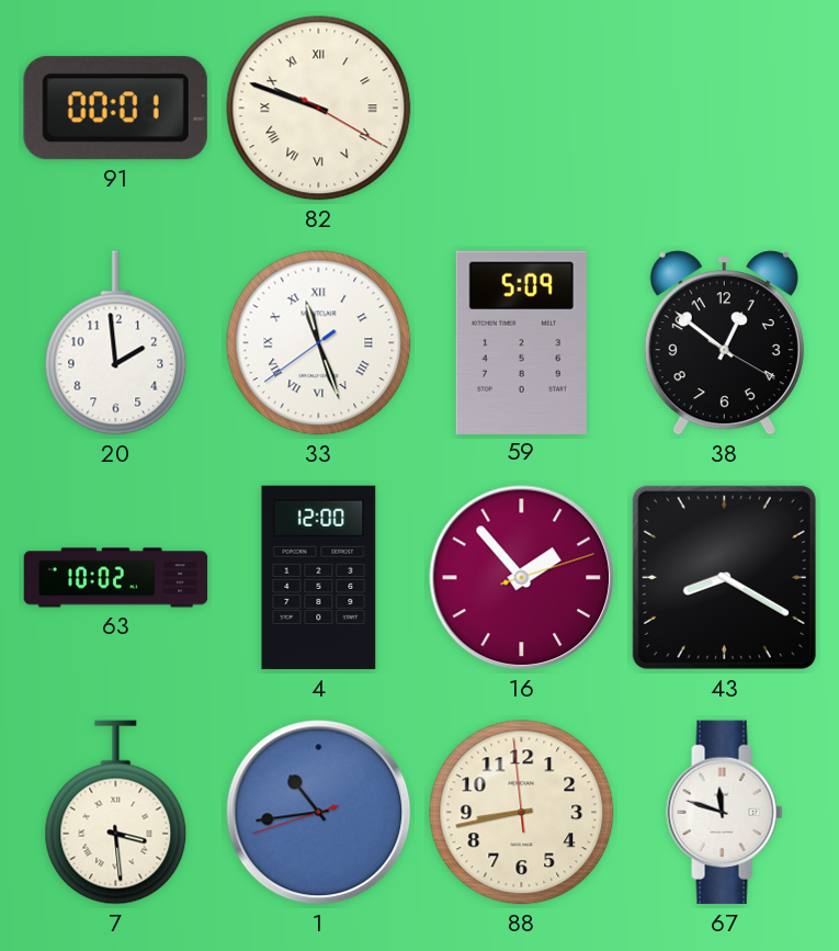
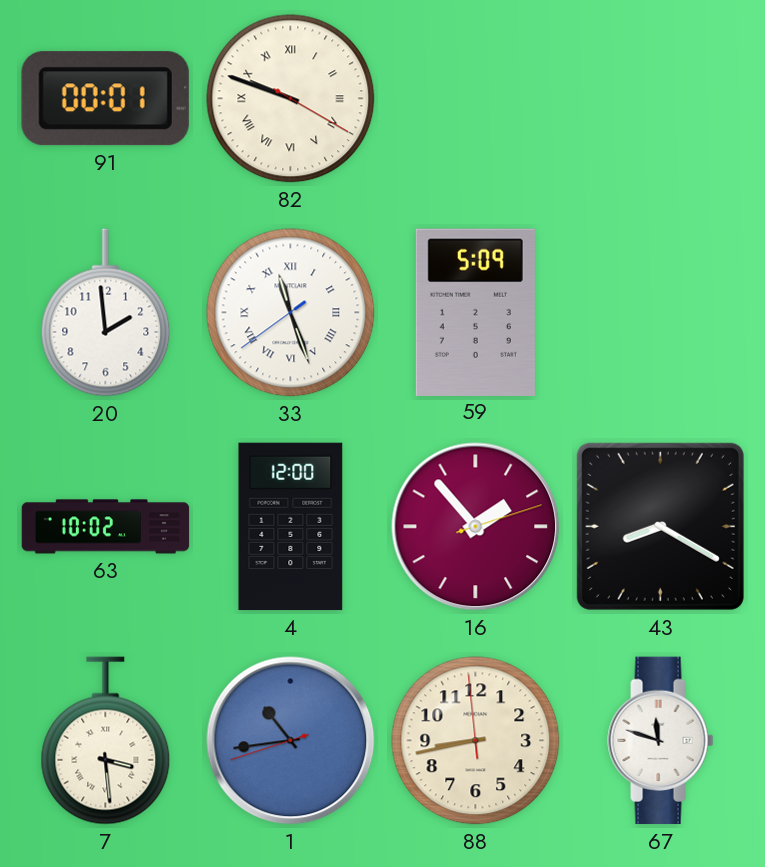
38: 12:51 -> none (724, 343)
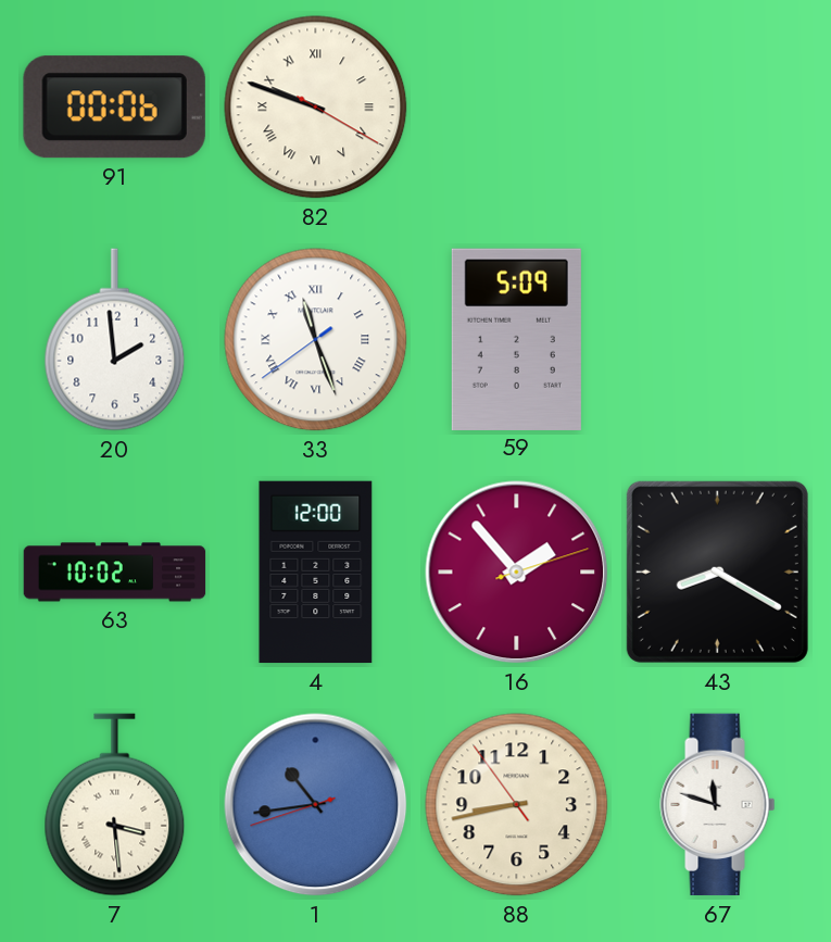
91: 00:01 -> 00:06 (114, 108)
88: 8:42:59 -> 8:42:54 (517, 805)
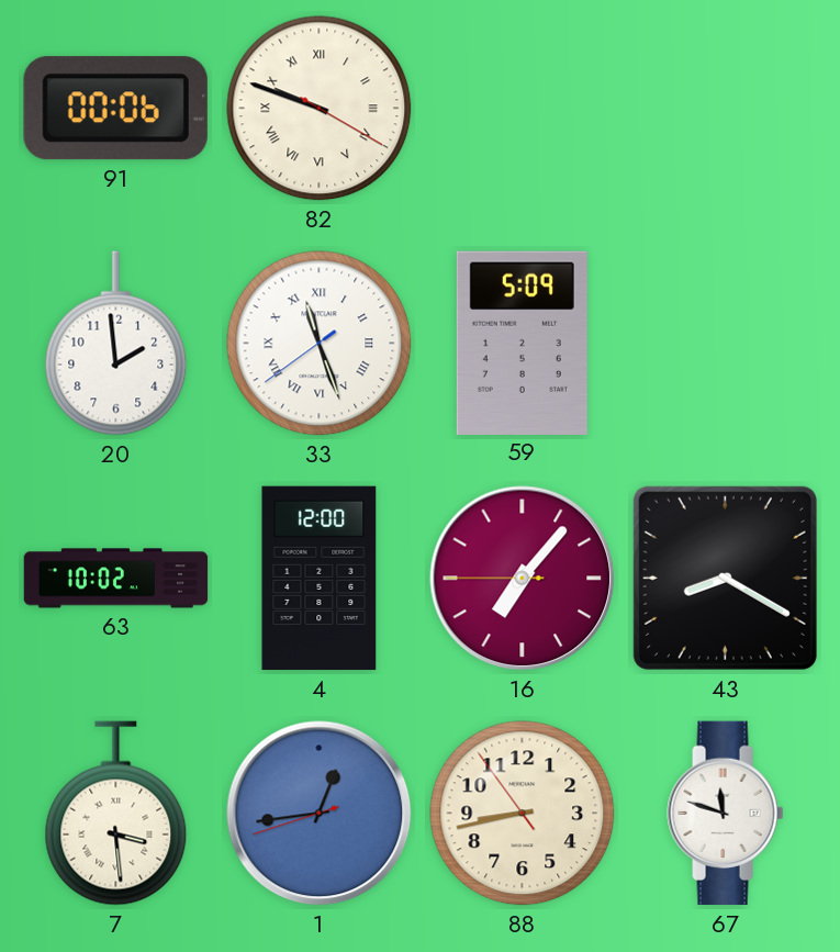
16: 1:53 -> 7:06 (523, 579)
1: 10:43 -> 12:43 (320, 814)
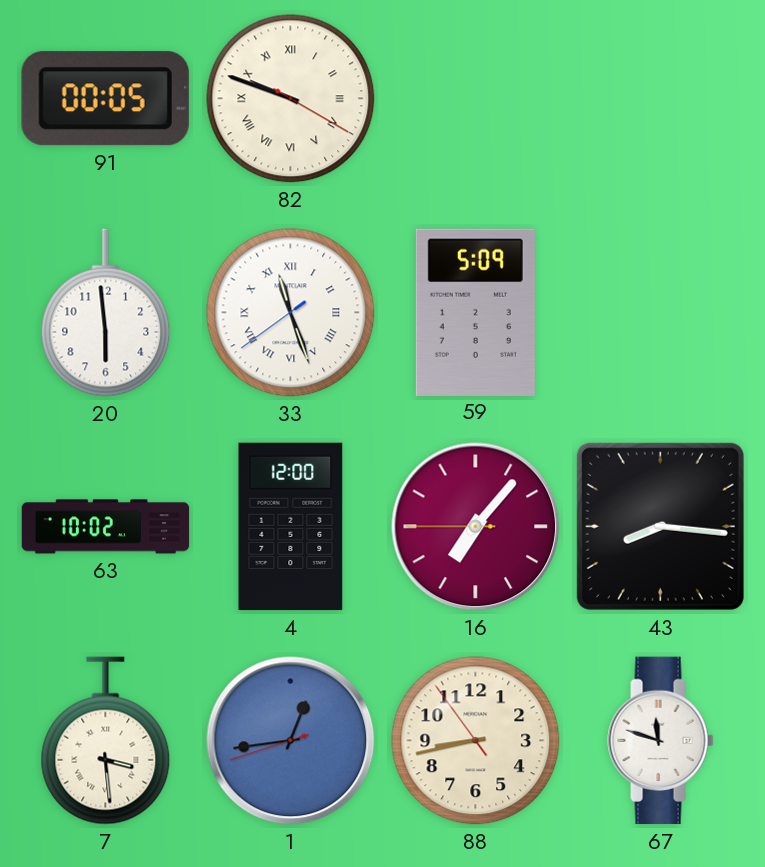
91: 00:06 -> 00:05 (105, 99)
20: 1:59 -> 5:59 (106, 313)
43: 8:20 -> 8:16 (660, 526)
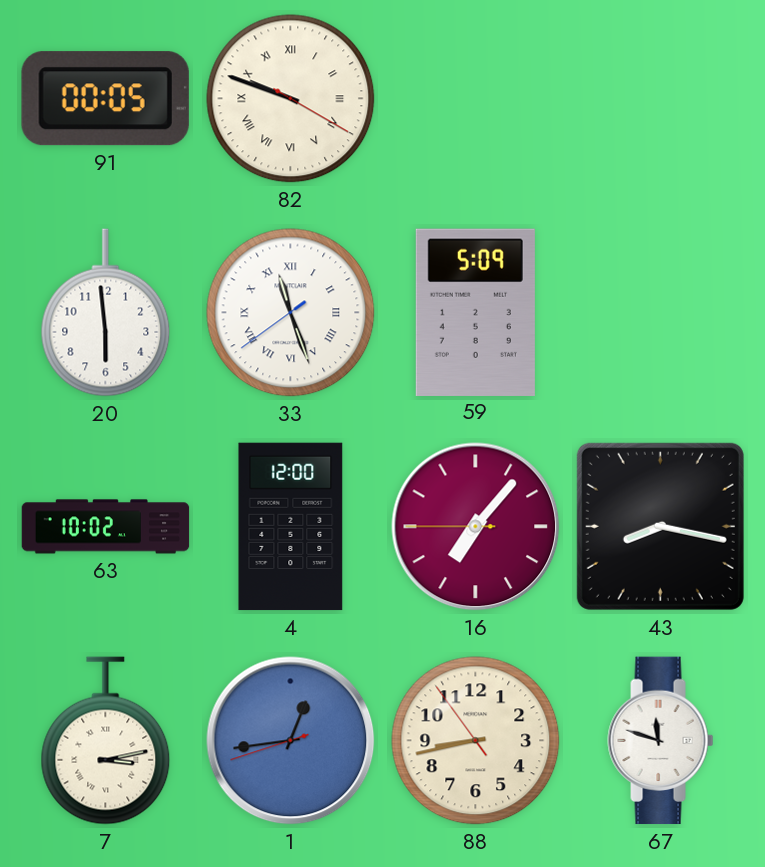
43: 8:16 -> 8:17 (660, 526)
7: 3:29 -> 3:13 (106, 741)
